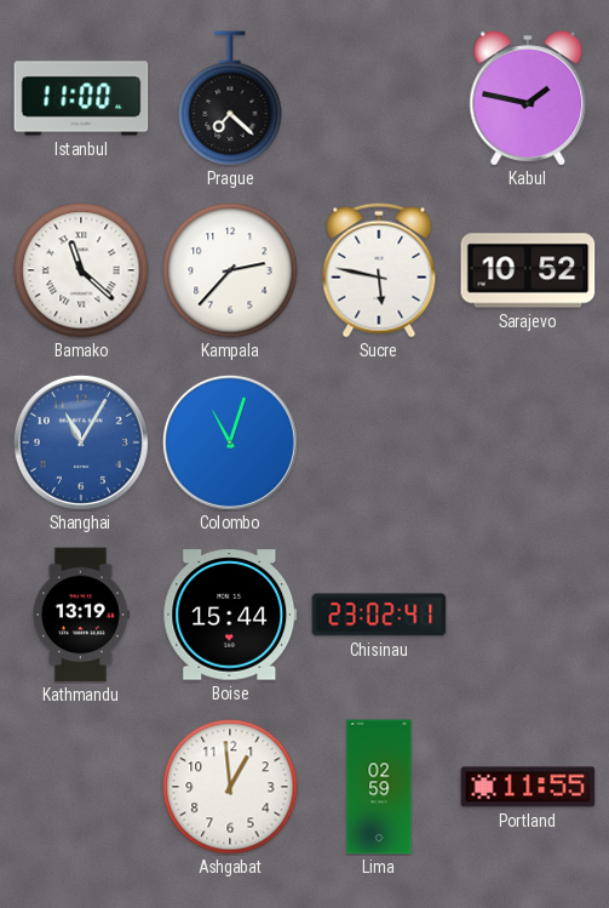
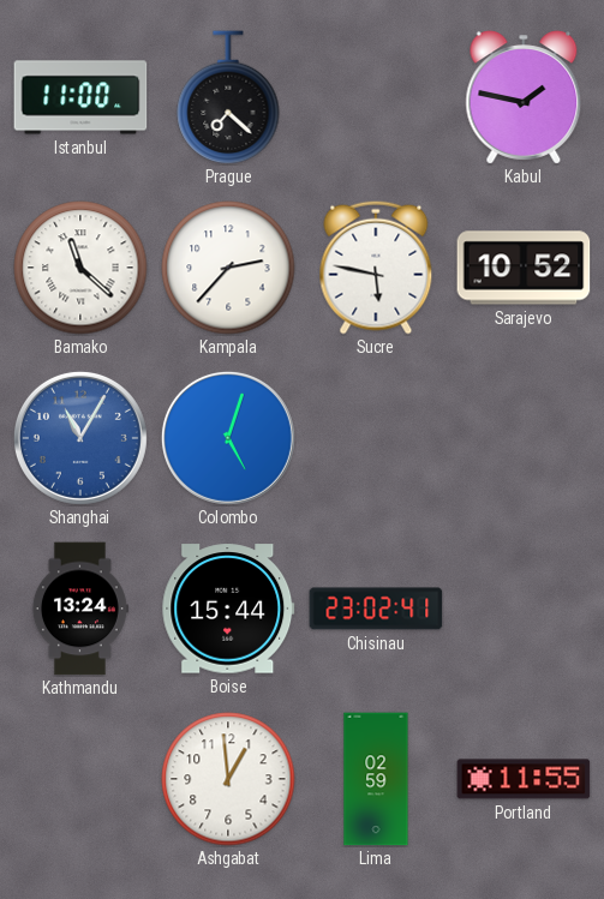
Colombo: 11:03 -> 5:03 (228, 438)
Kathmandu: 13:19 -> 13:24 (79, 609)
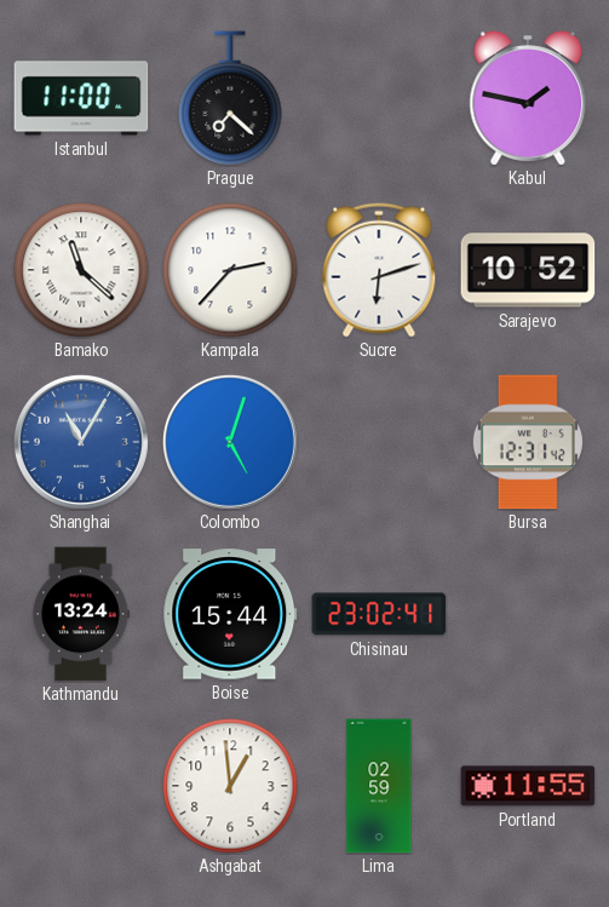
Sucre: 5:47 -> 6:12 (379, 270)
Bursa: none -> 12:31 (528, 442)
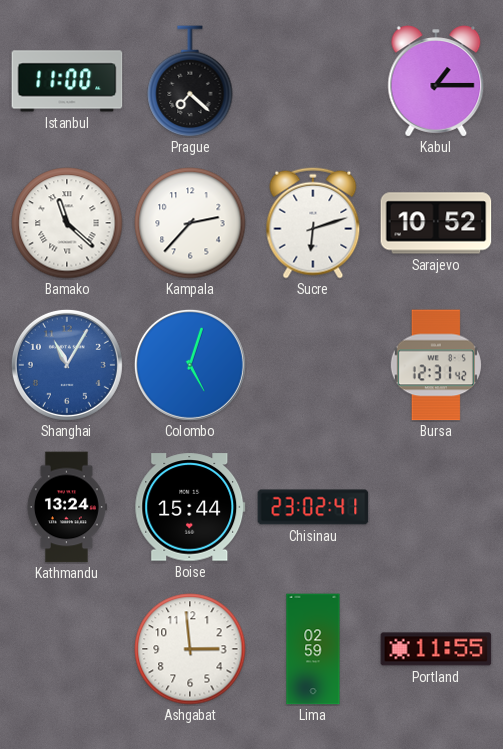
Kabul: 1:47 -> 1:15 (436, 81)
Ashgabat: 12:59 -> 2:59 (190, 649)
